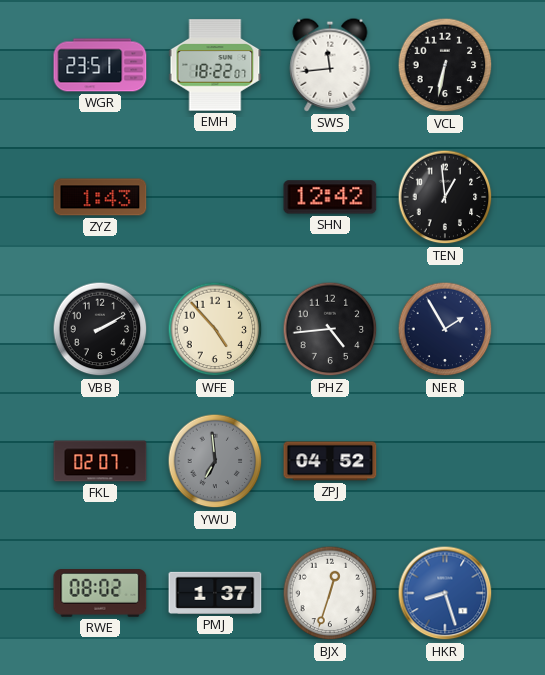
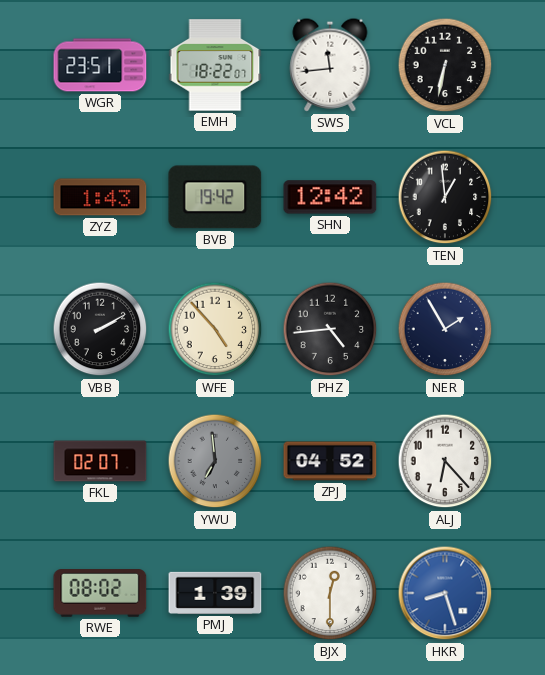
BVB: none -> 19:42 (215, 197)
ALJ: none -> 6:23 (445, 461)
PMJ: 1:37 -> 1:39 (215, 593)
BJX: 12:33 -> 12:30 (330, 593)
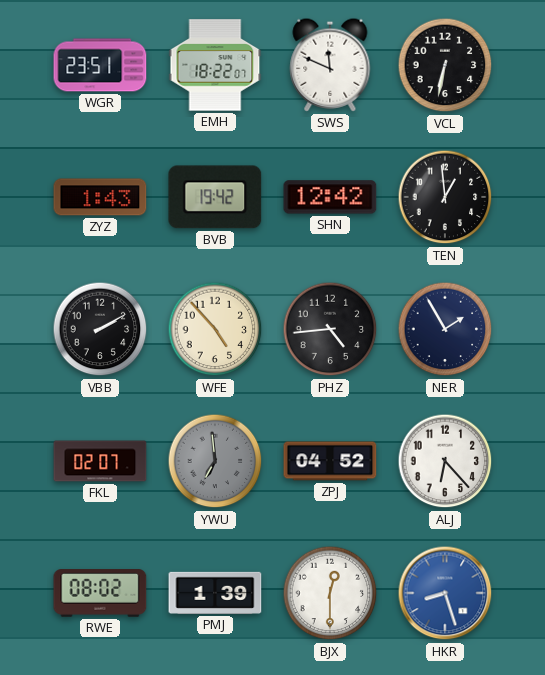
SWS: 11:44 -> 11:49 (330, 65)
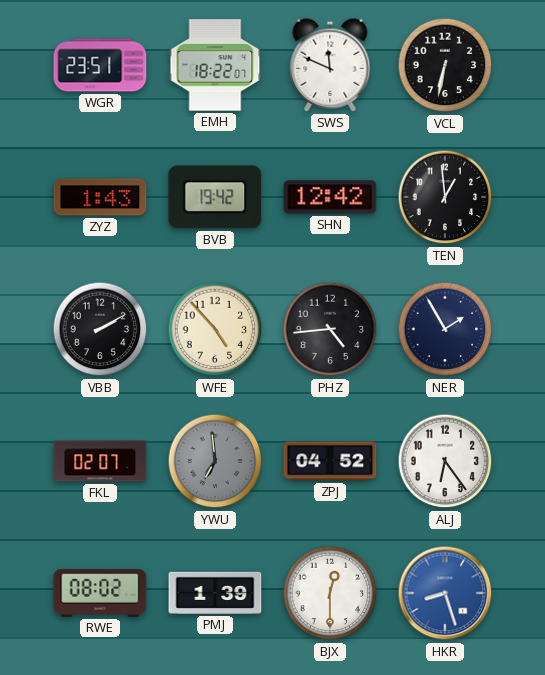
ALJ: 6:23 -> 6:24 (445, 461)
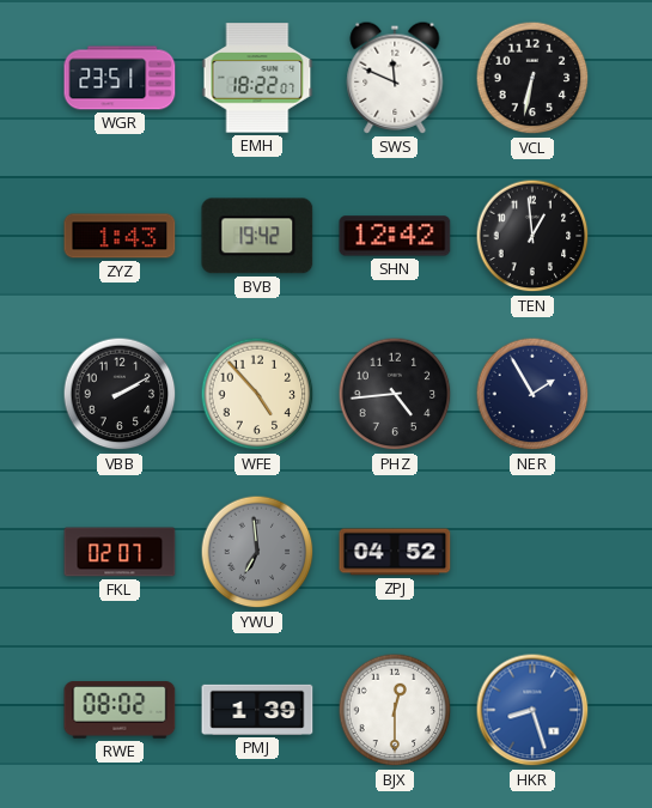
ALJ: 6:24 -> none (445, 461)
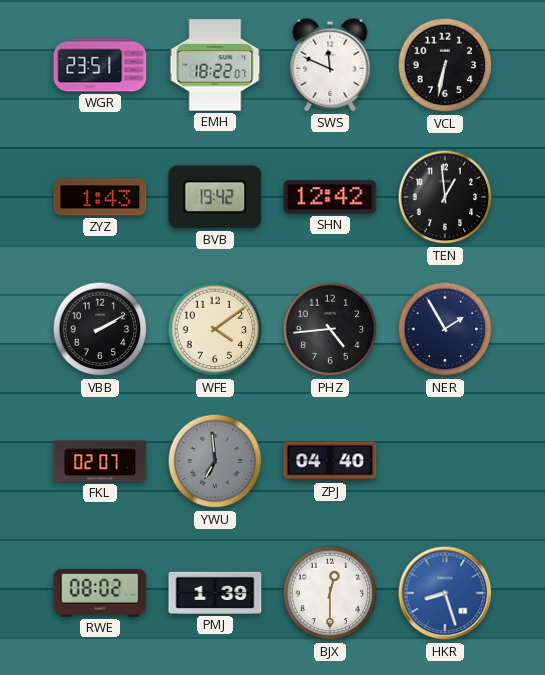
WFE: 4:53 -> 4:09 (215, 329)
ZPJ: 04:52 -> 04:40 (330, 461)
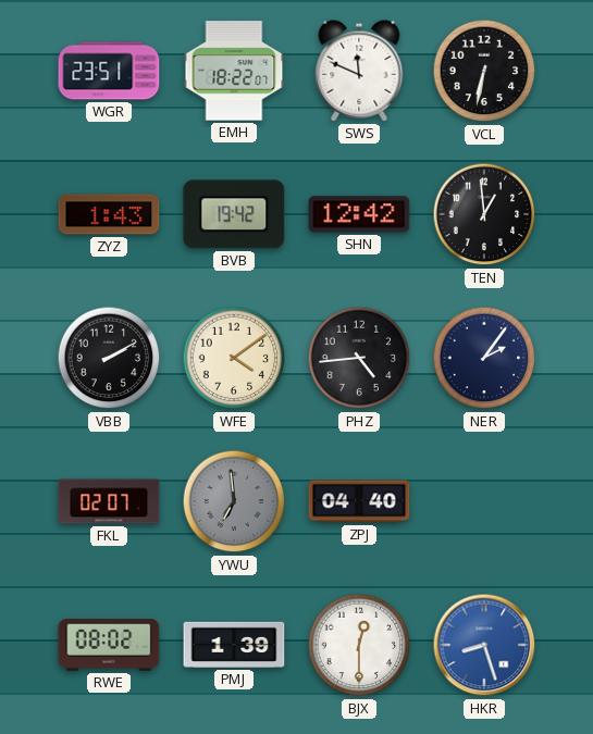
NER: 1:55 -> 2:06 (484, 358)
